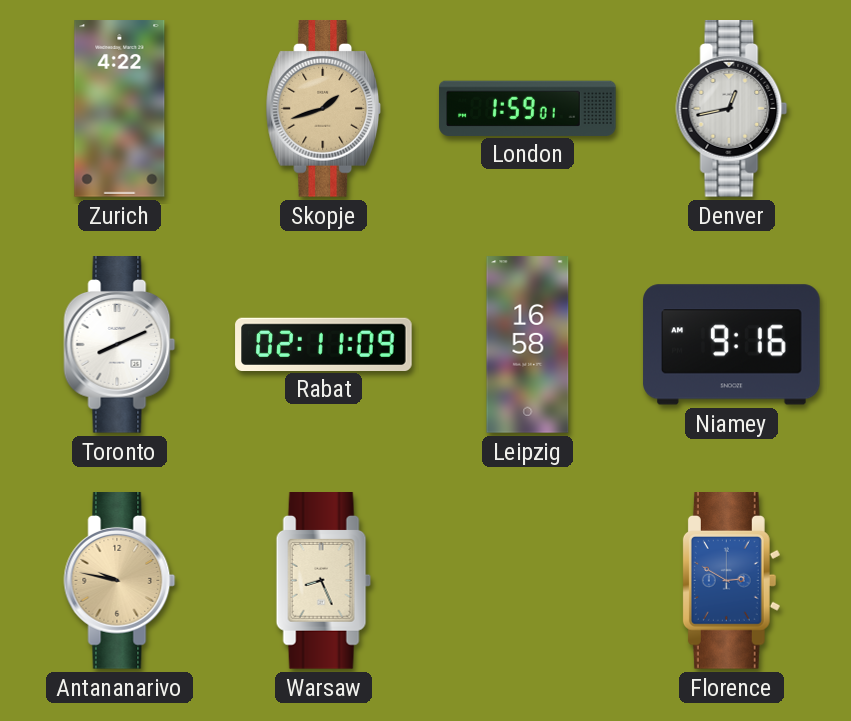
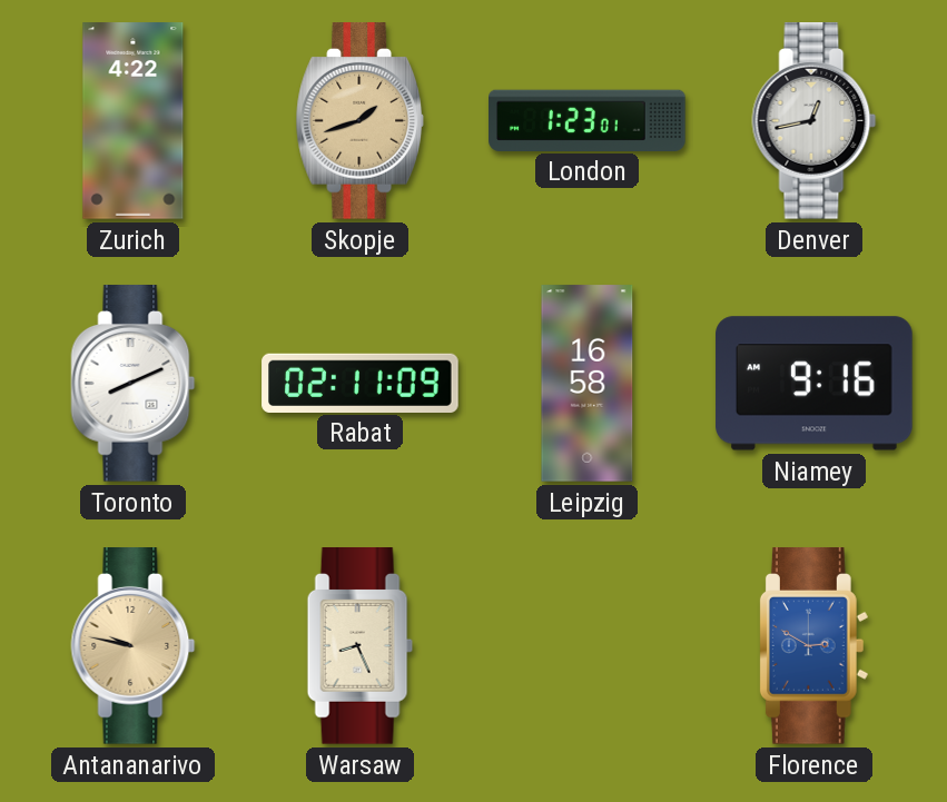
London: 1:59 -> 1:23 (588, 120)
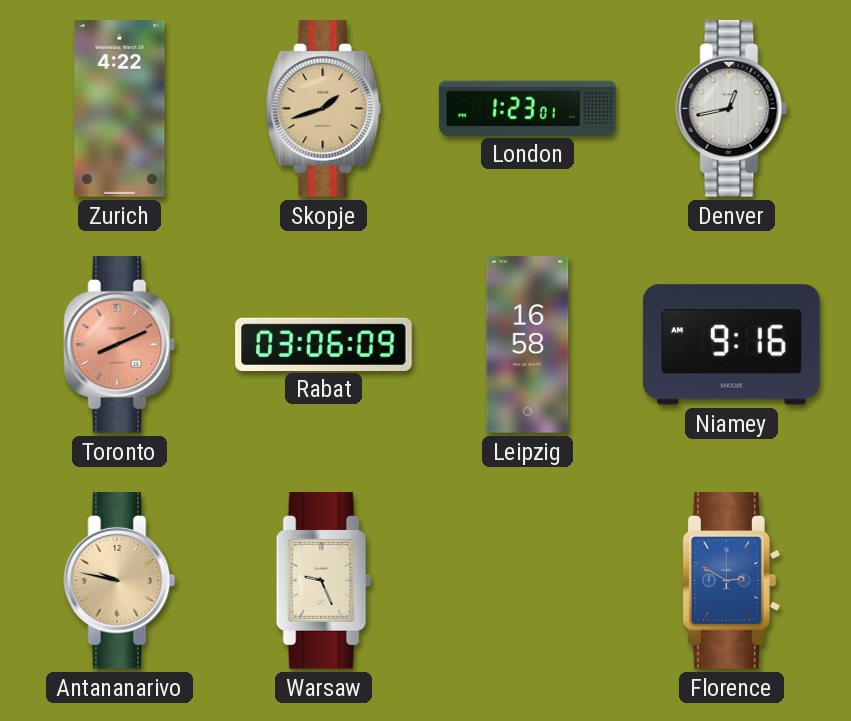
Toronto dial: white -> salmon (120, 345)
Rabat: 02:11 -> 03:06 (324, 344)
Warsaw: 8:26 -> 9:26 (323, 581)
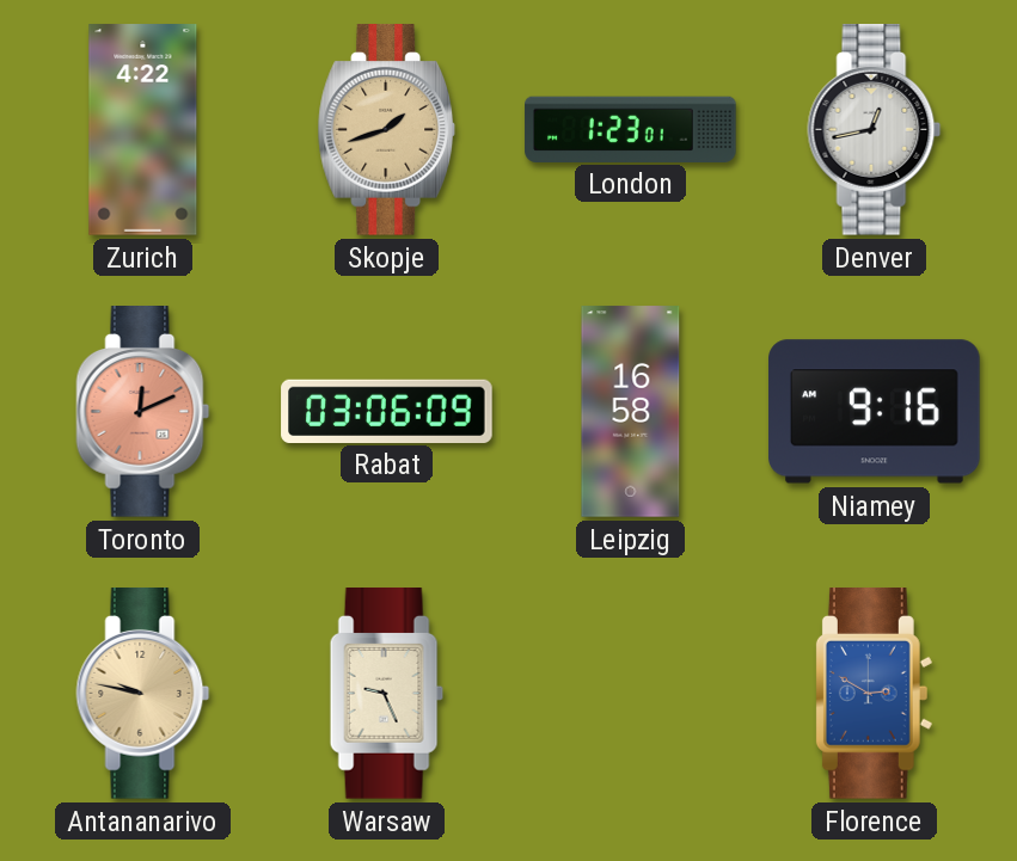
Toronto: 8:11 -> 12:11 (143, 412)
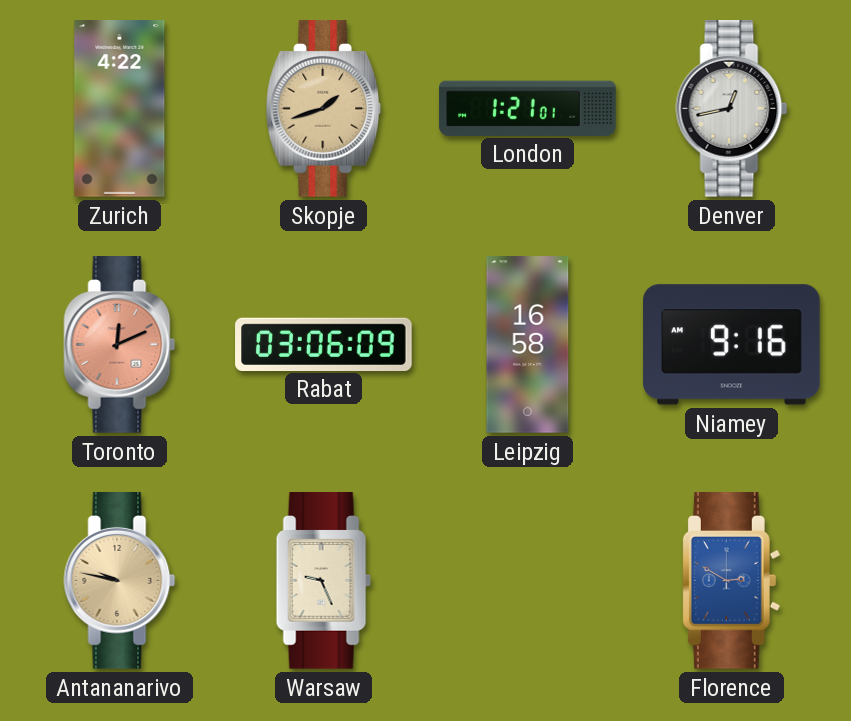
London: 1:23 -> 1:21 (528, 108)
